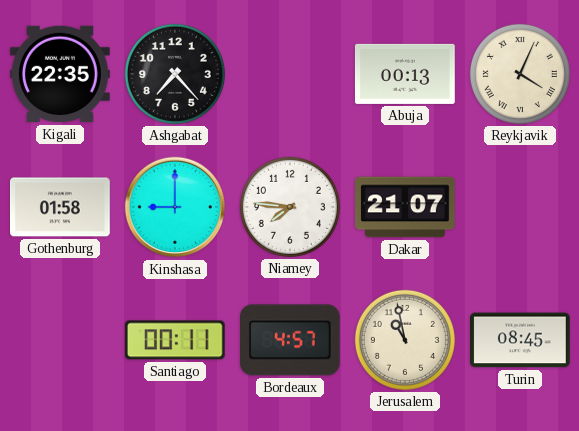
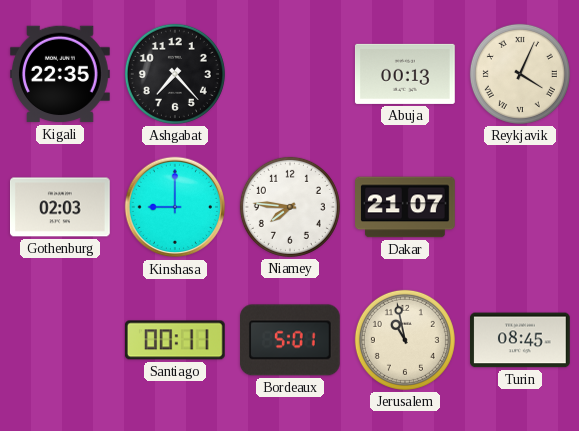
Gothenburg: 01:58 -> 02:03 (61, 207)
Bordeaux: 4:57 -> 5:01 (290, 340)
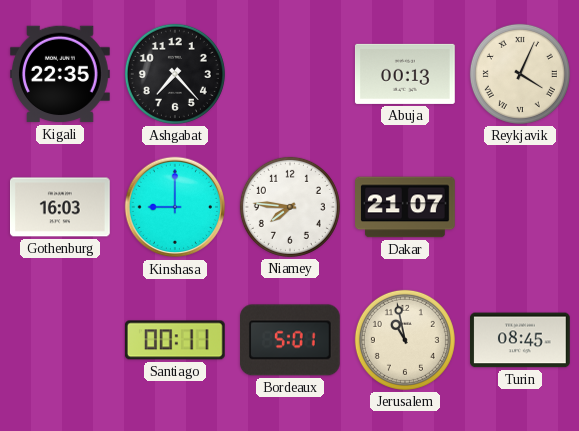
Gothenburg: 02:03 -> 16:03 (61, 207)
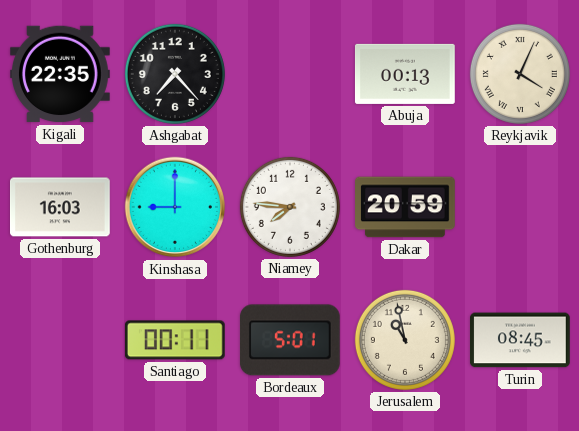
Dakar: 21:07 -> 20:59 (406, 207)
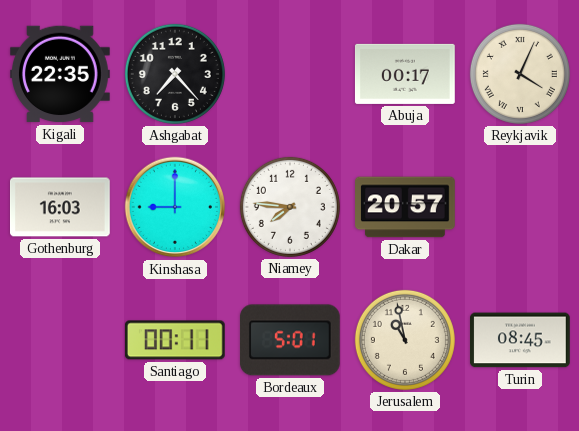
Abuja: 00:13 -> 00:17 (405, 74)
Dakar: 20:59 -> 20:57 (406, 207)
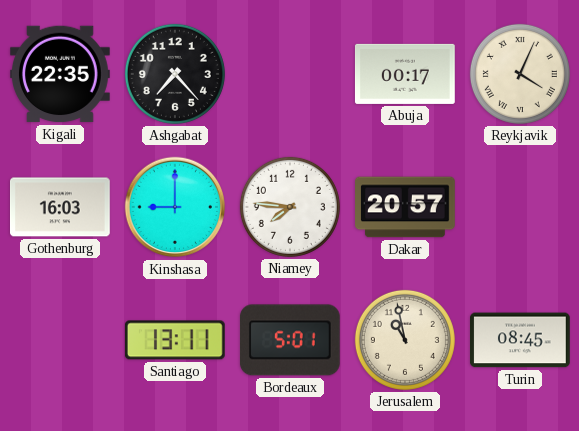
Santiago: 00:11 -> 13:11 (175, 340)
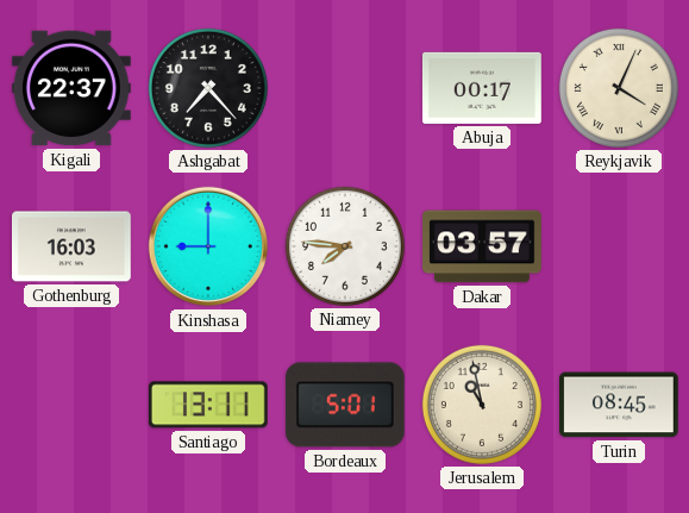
Kigali: 22:35 -> 22:37 (73, 88)
Dakar: 20:57 -> 03:57 (483, 246)
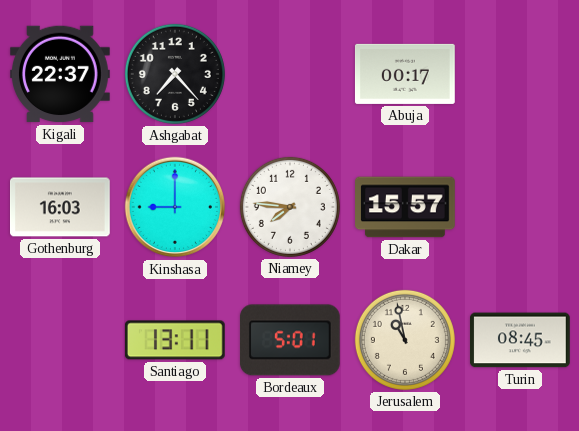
Reykjavik: 4:04 -> none (619, 88)
Dakar: 03:57 -> 15:57 (406, 207)
